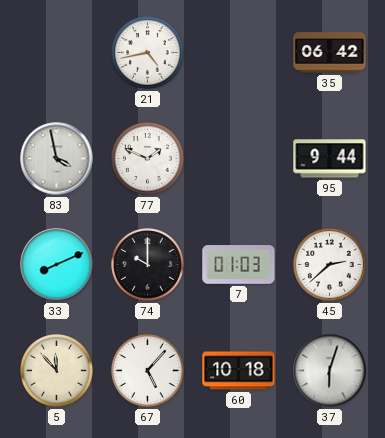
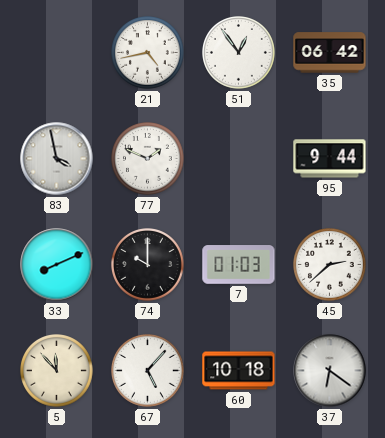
51: none -> 12:54 (239, 53)
37: 6:03 -> 6:21 (330, 371)
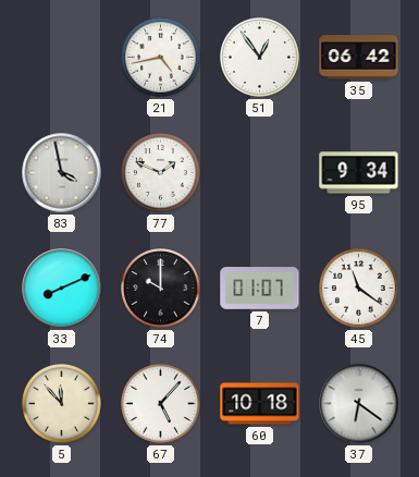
95: 9:44 -> 9:34 (359, 173)
7: 01:03 -> 01:07 (260, 289)
45: 2:38 -> 11:21 (359, 289)
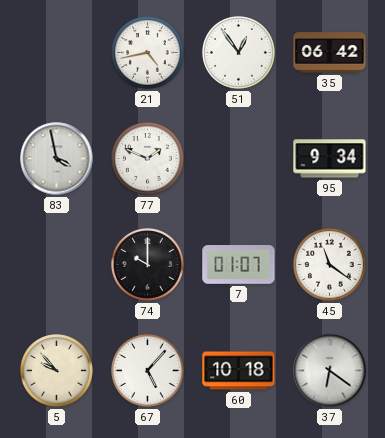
33: 8:11 -> none (62, 289)
5: 11:53 -> 9:53 (57, 371)
